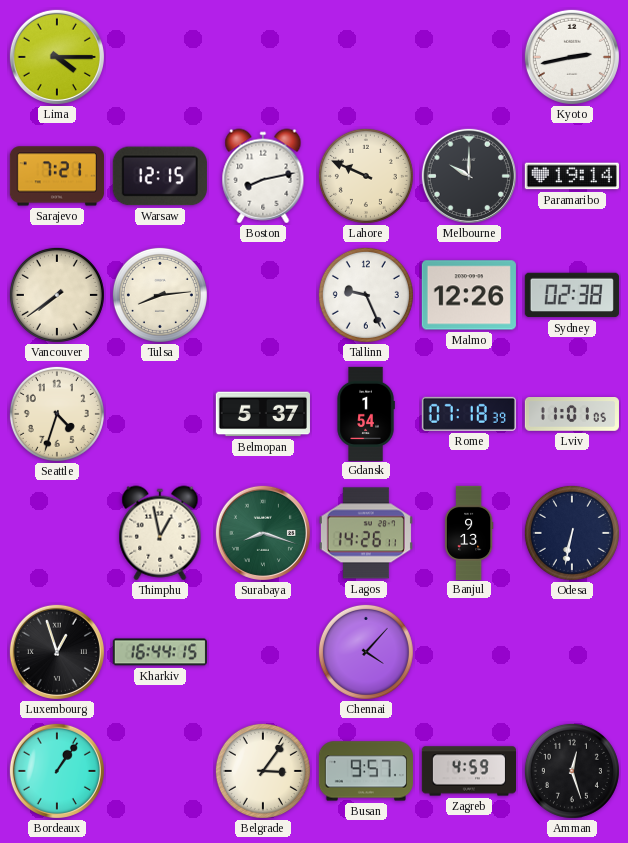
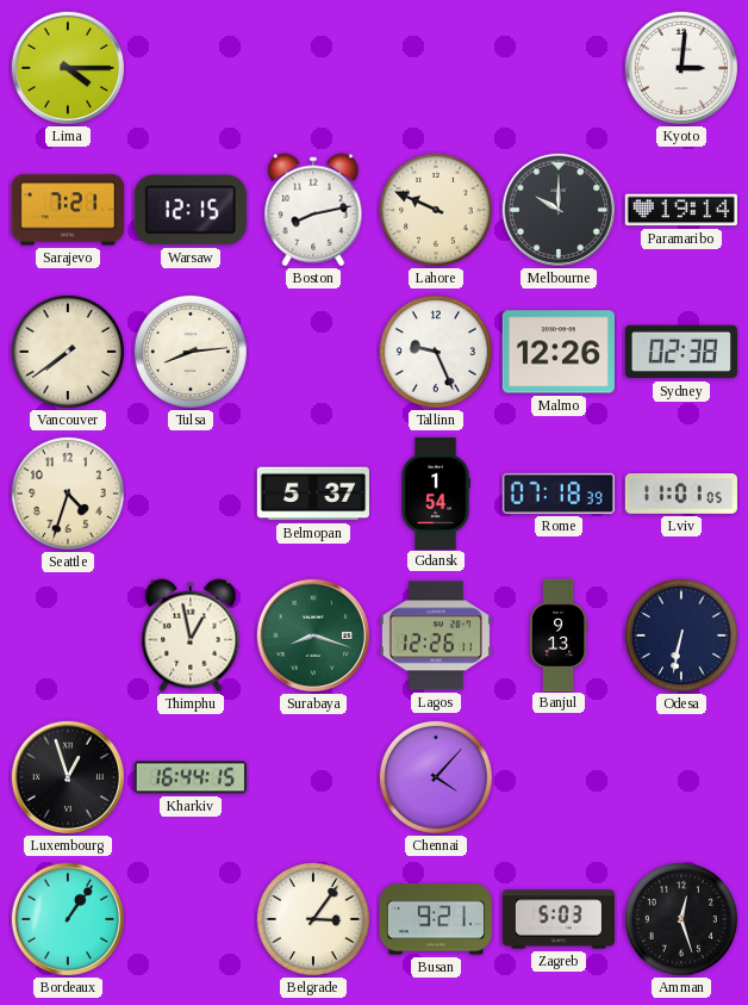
Kyoto: 2:43 -> 3:01 (681, 68)
Lagos: 14:26 -> 12:26 (436, 635)
Busan: 9:57 -> 9:21 (436, 919)
Zagreb: 4:59 -> 5:03 (557, 919)
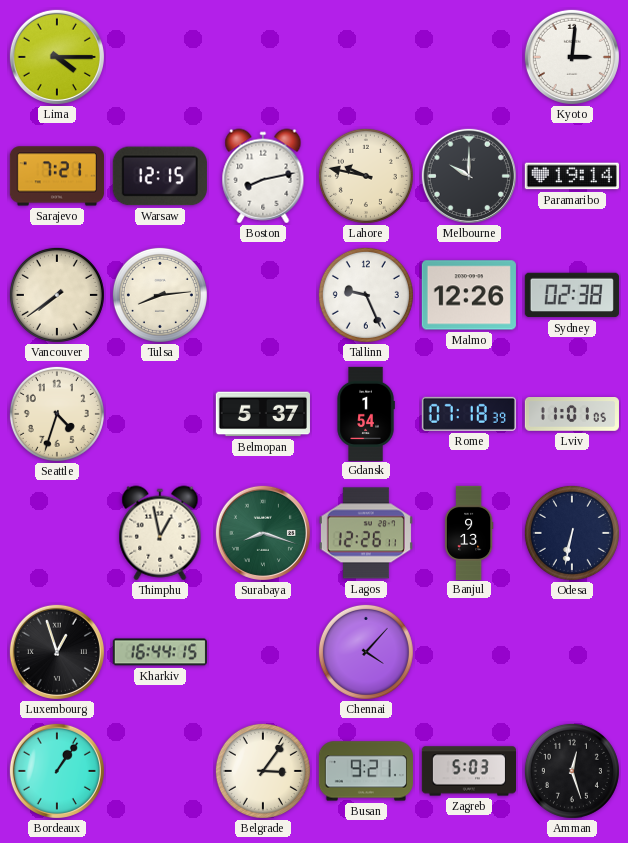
Lahore: 9:49 -> 9:47 (366, 176)
